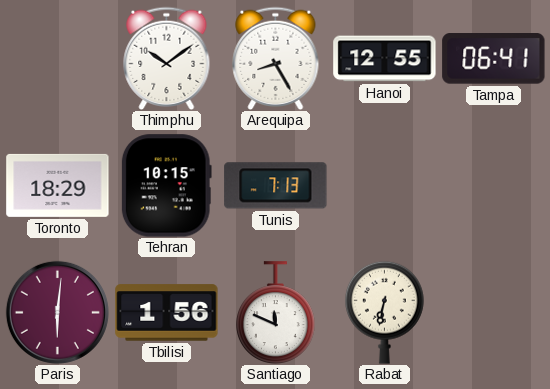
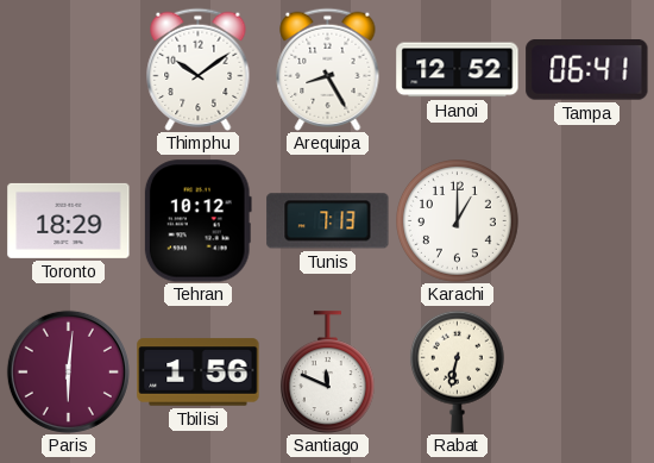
Hanoi: 12:55 -> 12:52 (458, 70)
Tehran: 10:15 -> 10:12 (197, 221)
Karachi: none -> 1:00 (458, 221)
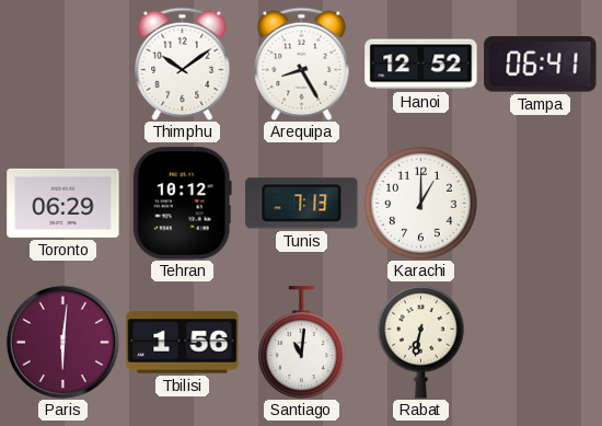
Toronto: 18:29 -> 06:29 (63, 203)
Santiago: 11:49 -> 11:01 (301, 342)
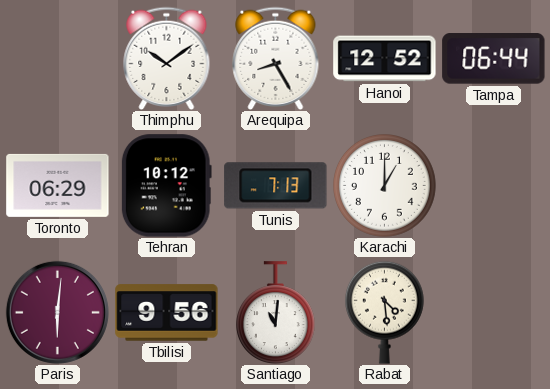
Tampa: 06:41 -> 06:44 (494, 59)
Tbilisi: 1:56 -> 9:56 (167, 313)
Rabat: 6:32 -> 4:29 (384, 312)
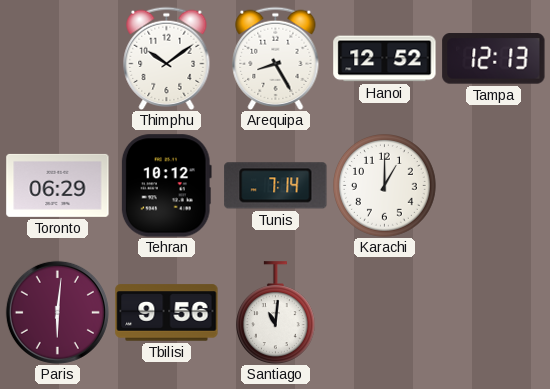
Tampa: 06:44 -> 12:13 (494, 59)
Tunis: 7:13 -> 7:14 (276, 186)
Rabat: 4:29 -> none (384, 312)
